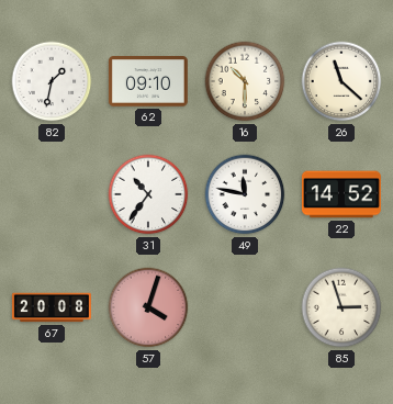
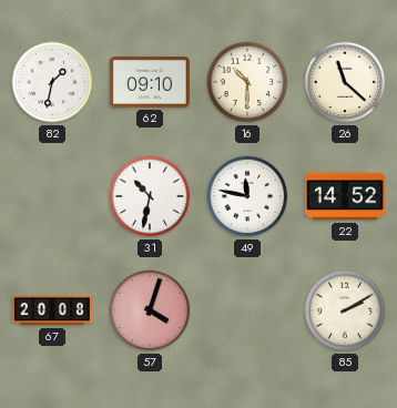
31: 10:36 -> 10:32 (150, 196)
85: 2:57 -> 2:10 (345, 310)
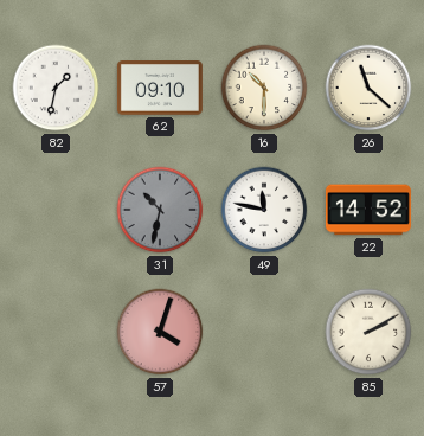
31 dial: white -> grey (160, 210)
67: 20:08 -> none (52, 310)
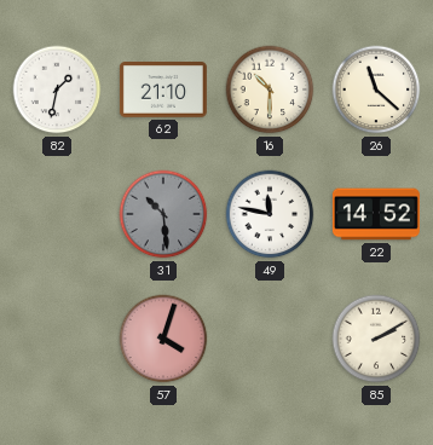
62: 09:10 -> 21:10 (163, 91)
31: 10:32 -> 10:29 (163, 214)
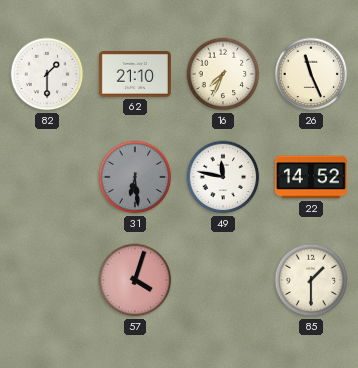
82: 1:32 -> 1:30 (47, 74)
16: 10:30 -> 7:34 (223, 74)
26: 11:22 -> 11:26 (311, 74)
31: 10:29 -> 6:29 (135, 177)
85: 2:10 -> 1:30 (311, 280)
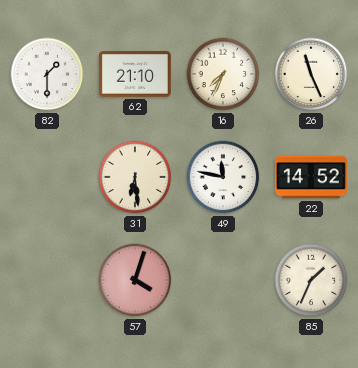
31 dial: grey -> cream (135, 177)
85: 1:30 -> 1:34 (311, 280)
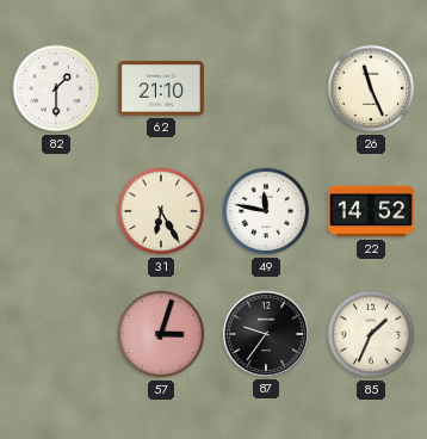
16: 7:34 -> none (223, 74)
31: 6:29 -> 6:25 (161, 211)
57: 4:03 -> 3:03 (161, 334)
87: none -> 9:36 (266, 334)
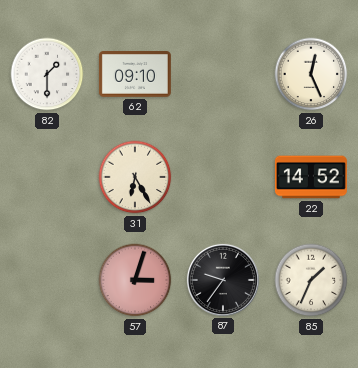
62: 21:10 -> 09:10 (135, 75)
26: 11:26 -> 12:26 (311, 74)
49: 11:47 -> none (266, 211)
